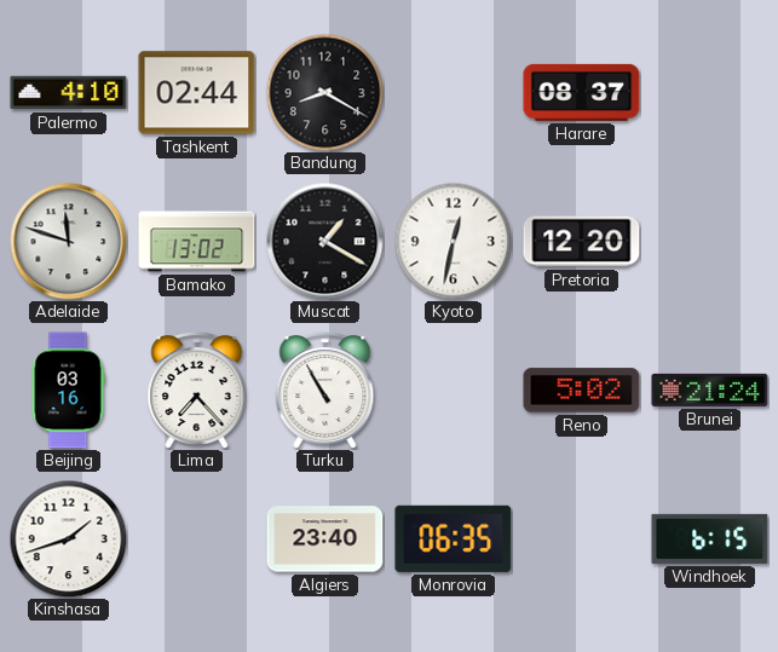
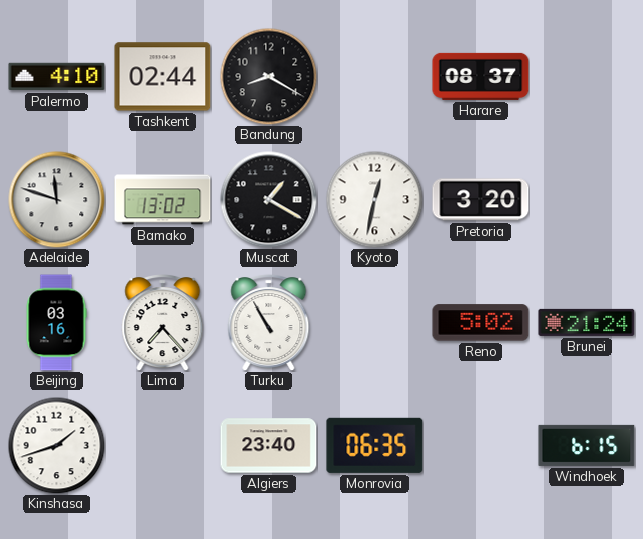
Pretoria: 12:20 -> 3:20 (481, 200)
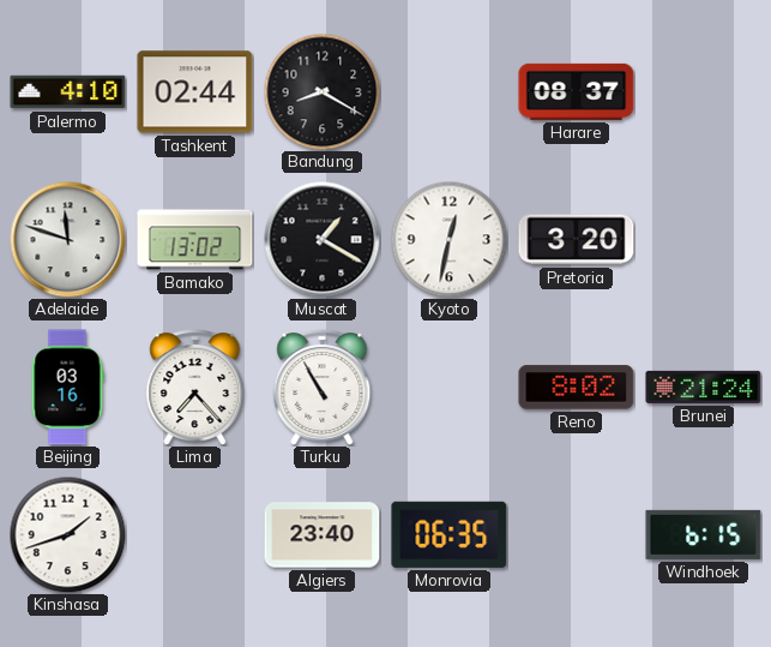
Reno: 5:02 -> 8:02 (577, 388)
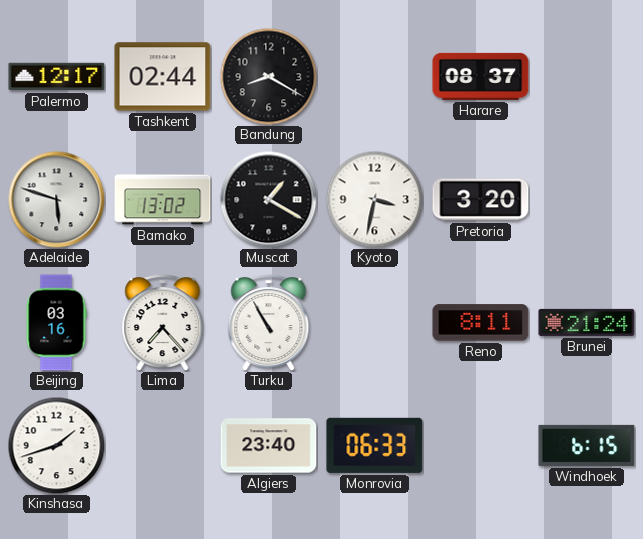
Palermo: 4:10 -> 12:17 (57, 77)
Adelaide: 11:48 -> 5:48 (57, 200)
Kyoto: 12:32 -> 3:32 (374, 199)
Reno: 8:02 -> 8:11 (481, 323)
Monrovia: 06:35 -> 06:33 (375, 445)
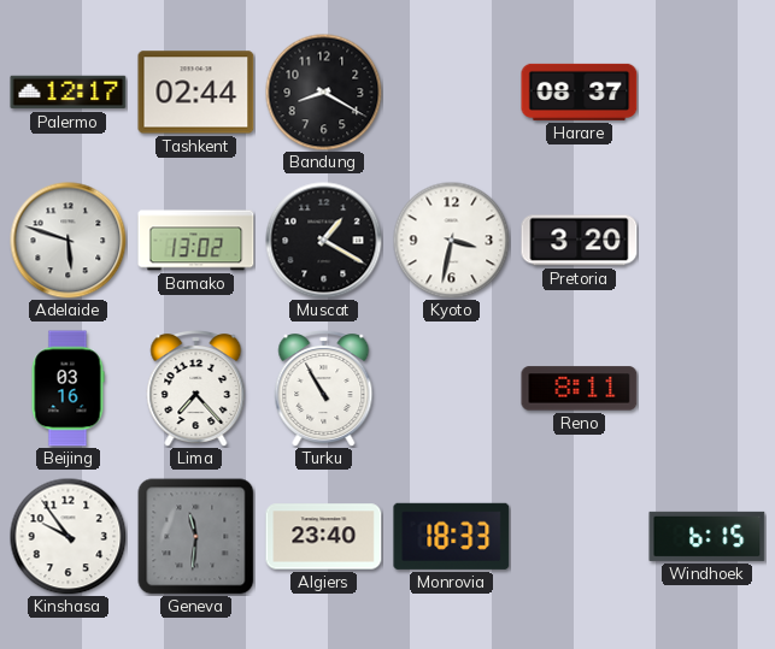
Brunei: 21:24 -> none (587, 322)
Kinshasa: 1:42 -> 9:54 (67, 536)
Geneva: none -> 11:31 (196, 537)
Monrovia: 06:33 -> 18:33 (452, 536)
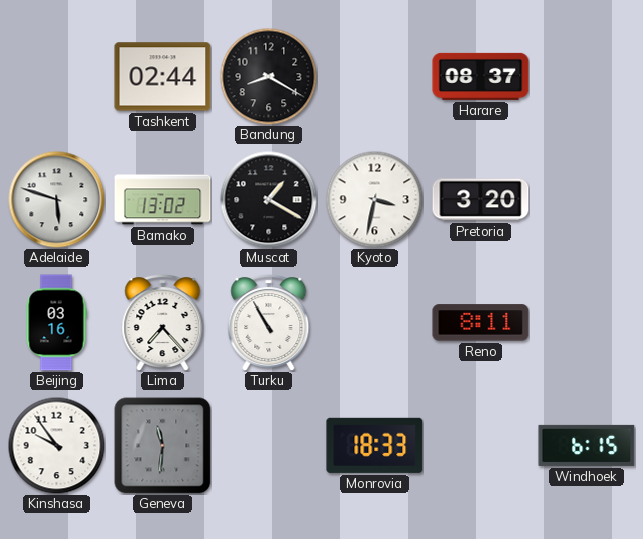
Palermo: 12:17 -> none (69, 93)
Algiers: 23:40 -> none (324, 537)
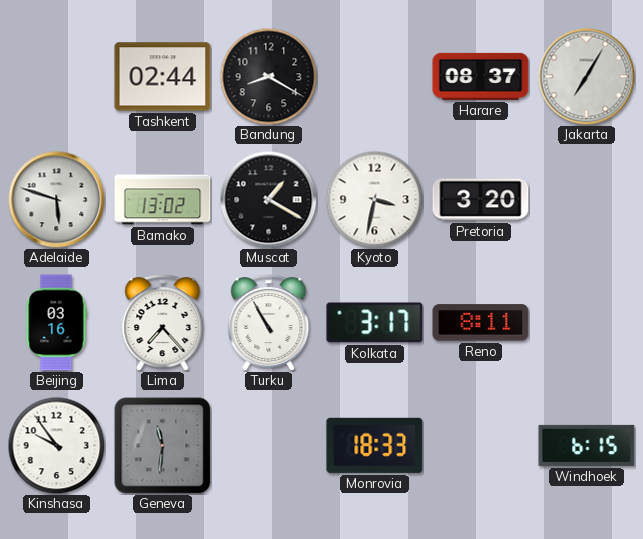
Jakarta: none -> 7:05 (587, 77)
Kolkata: none -> 3:17 (375, 323)
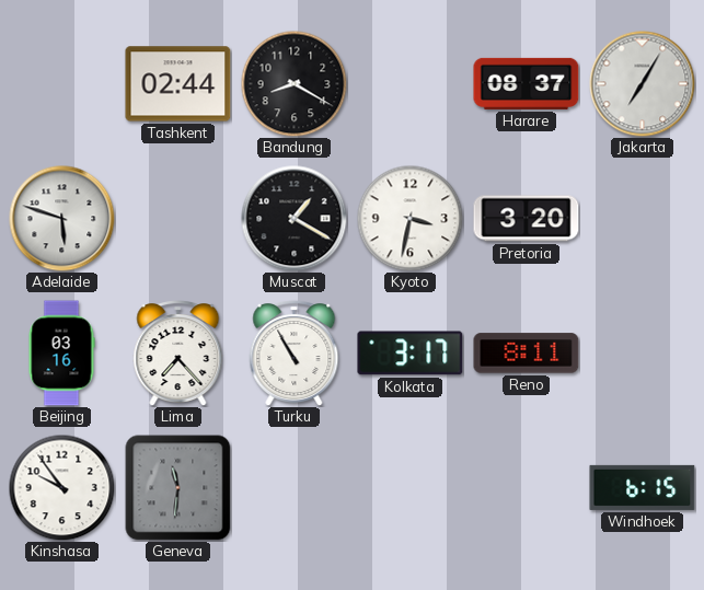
Bamako: 13:02 -> none (163, 200)
Monrovia: 18:33 -> none (375, 445)
